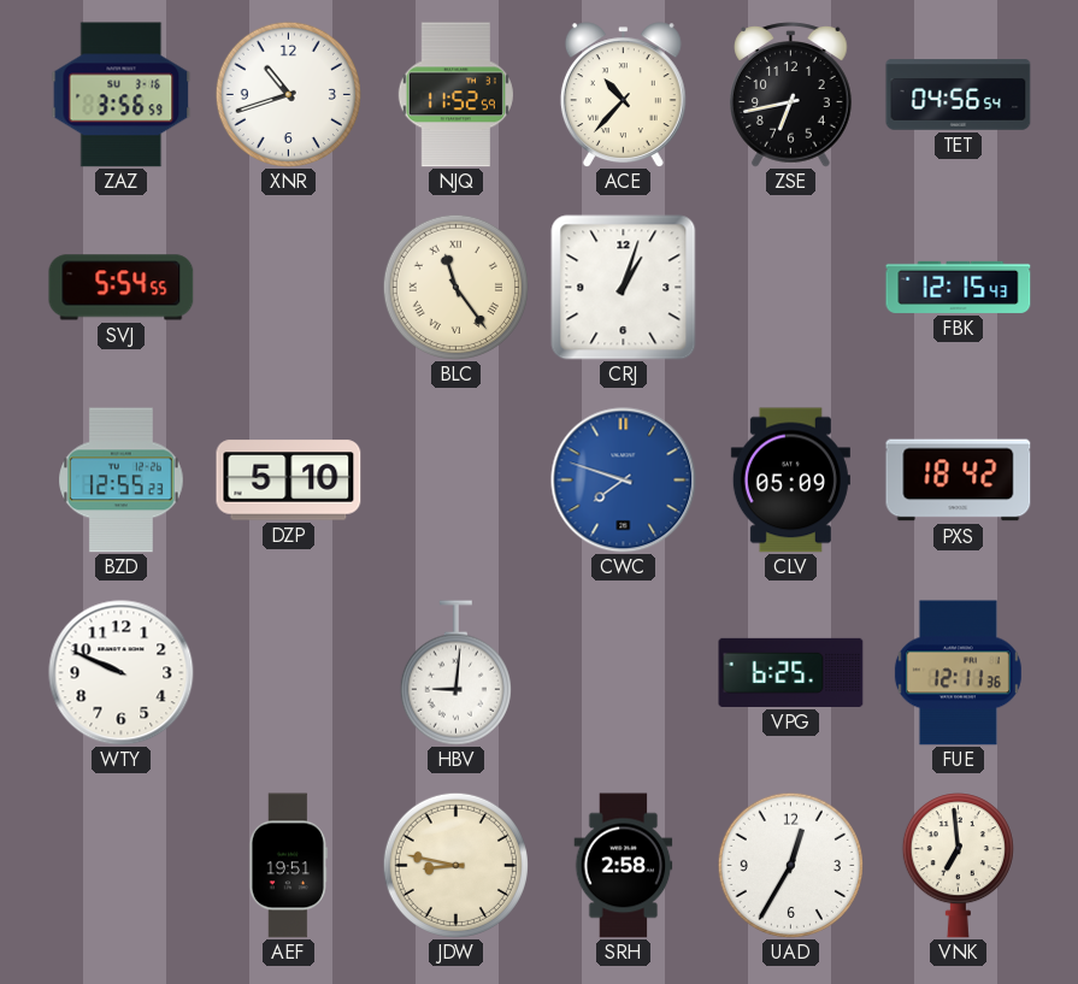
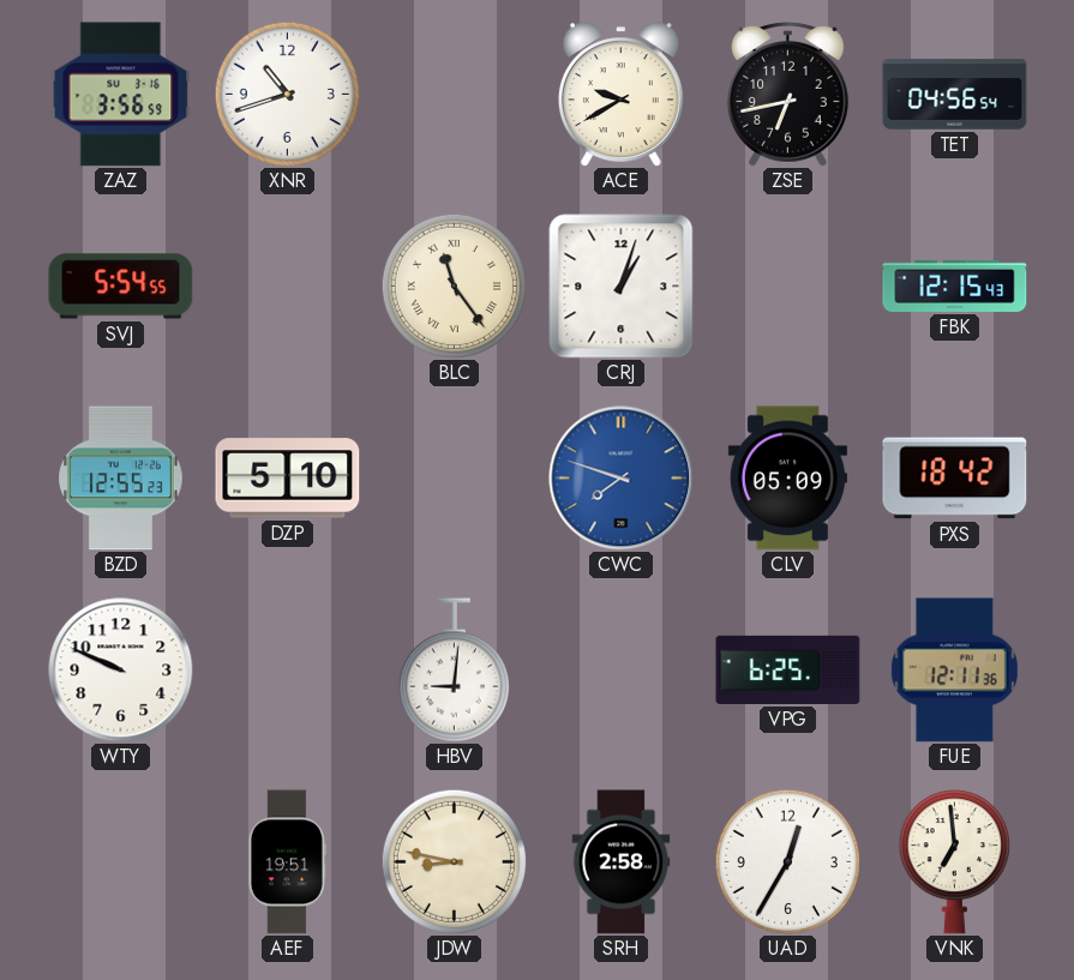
NJQ: 11:52 -> none (455, 95)
ACE: 10:37 -> 9:40 (620, 94)
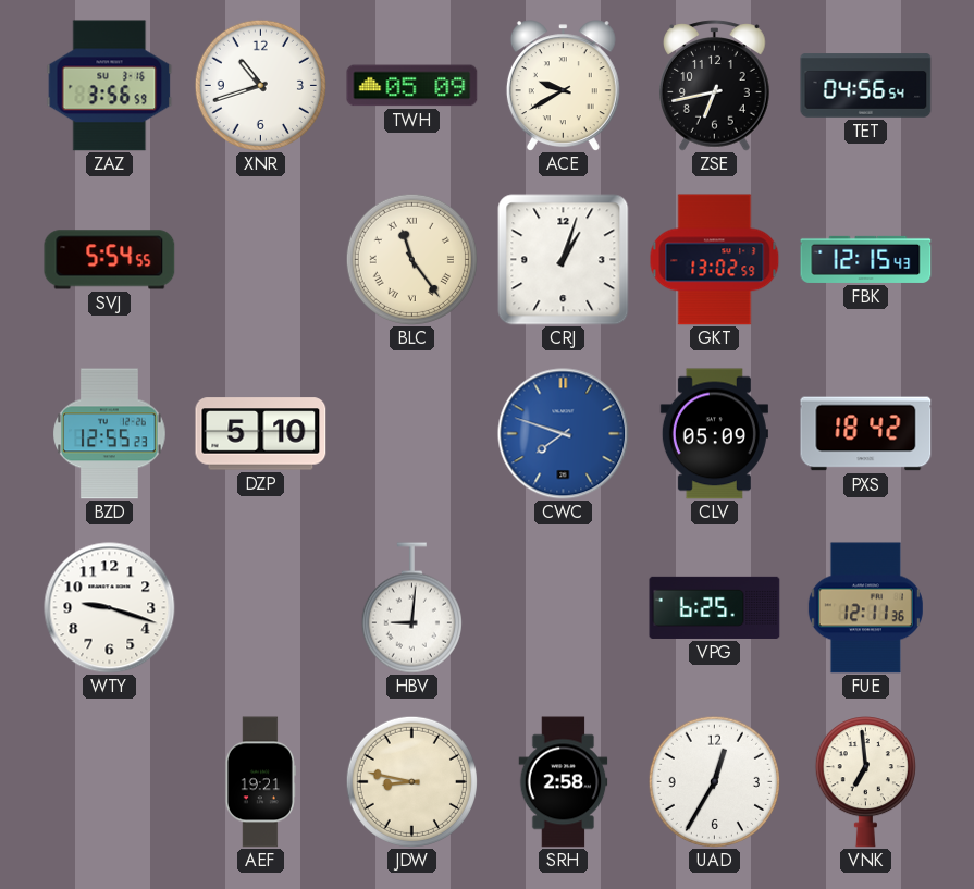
TWH: none -> 05:09 (412, 86)
GKT: none -> 13:02 (715, 260)
WTY: 9:49 -> 9:18 (110, 608)
AEF: 19:51 -> 19:21 (260, 782)
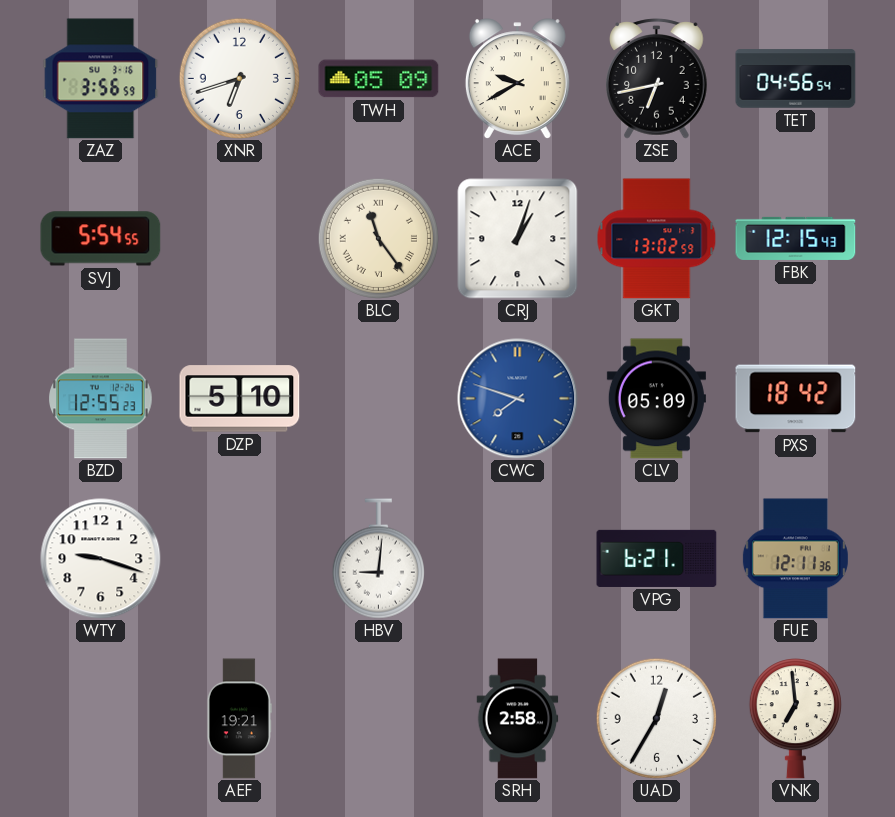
XNR: 10:42 -> 6:42 (239, 78)
VPG: 6:25 -> 6:21 (657, 558)
JDW: 8:47 -> none (411, 781)
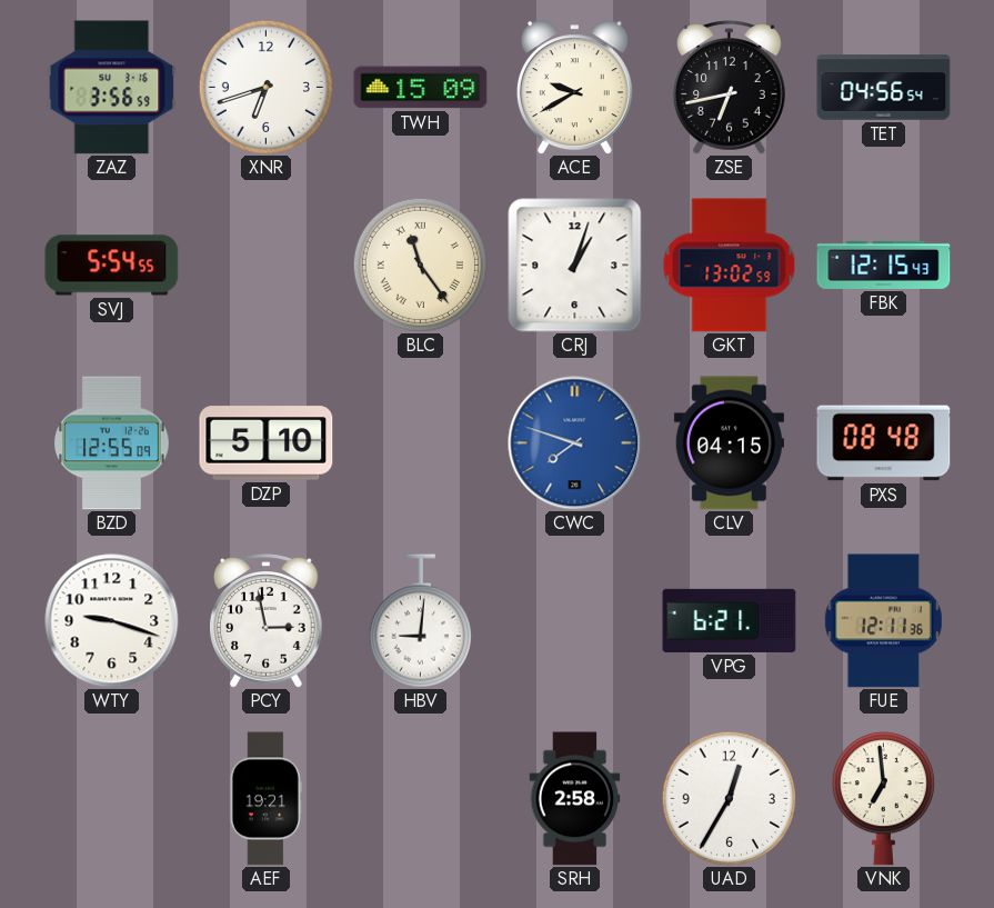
TWH: 05:09 -> 15:09 (421, 88)
BZD: 12:55:23 -> 12:55:09 (112, 443)
CLV: 05:09 -> 04:15 (729, 443)
PXS: 18:42 -> 08:48 (884, 443)
PCY: none -> 2:58 (267, 621)
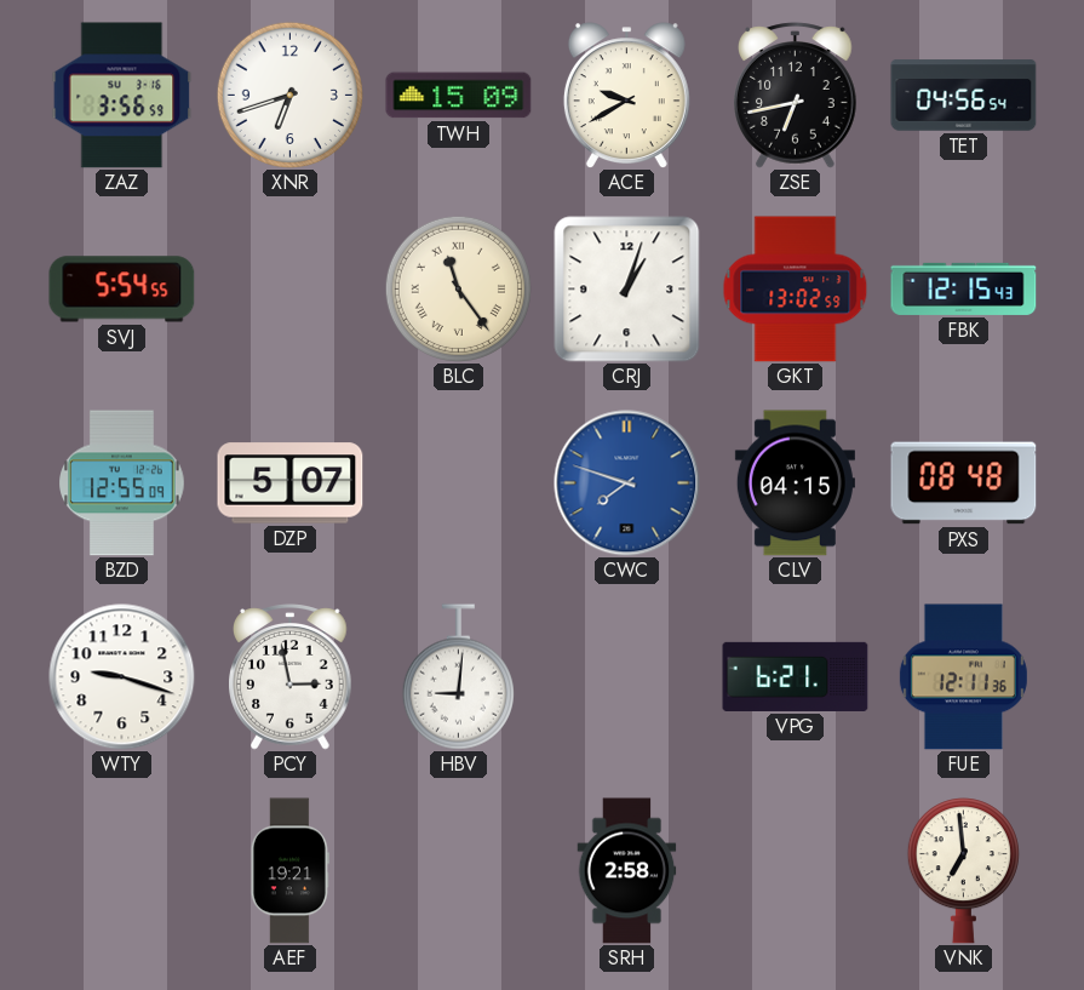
DZP: 5:10 -> 5:07 (291, 483)
UAD: 12:35 -> none (729, 798)
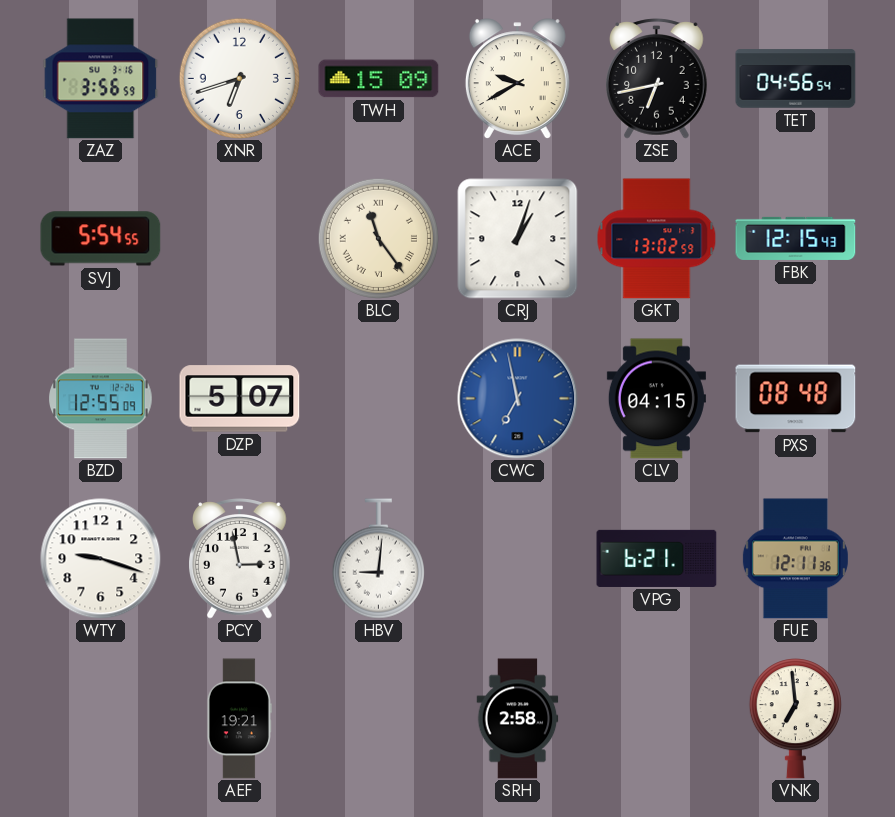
CWC: 7:48 -> 6:58 (518, 399)
